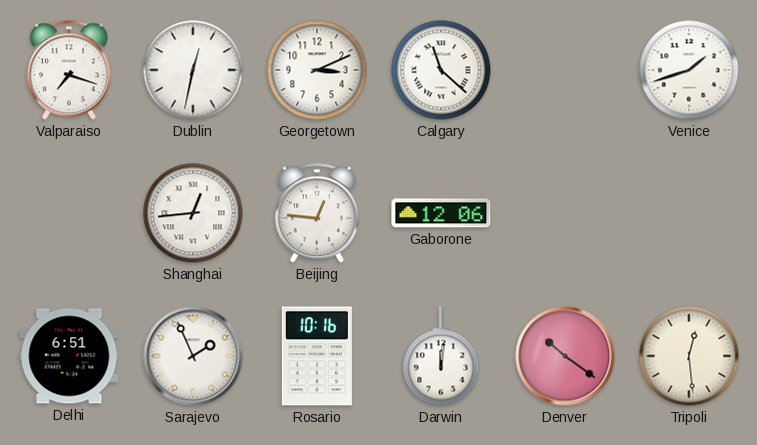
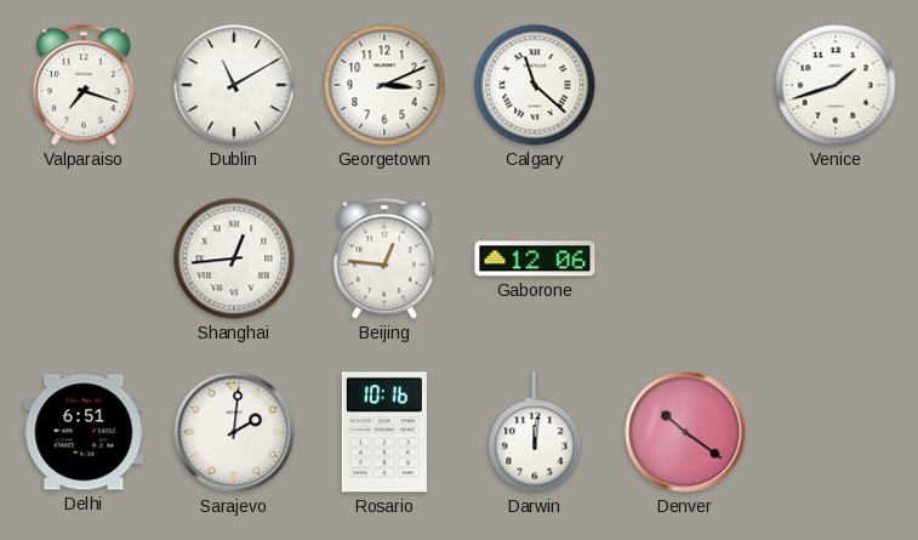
Dublin: 12:32 -> 11:10 (234, 85)
Sarajevo: 1:56 -> 2:01 (234, 432)
Tripoli: 12:29 -> none (689, 356)
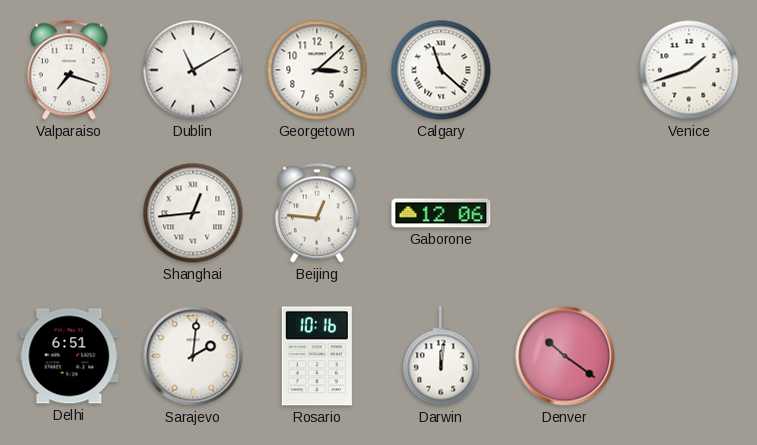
Georgetown: 3:11 -> 3:08 (317, 70)
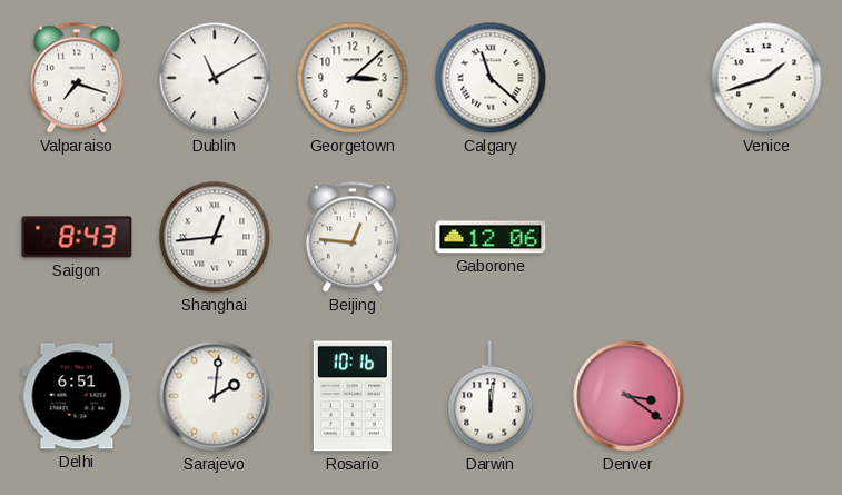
Saigon: none -> 8:43 (77, 237)
Denver: 10:21 -> 3:21 (628, 396)
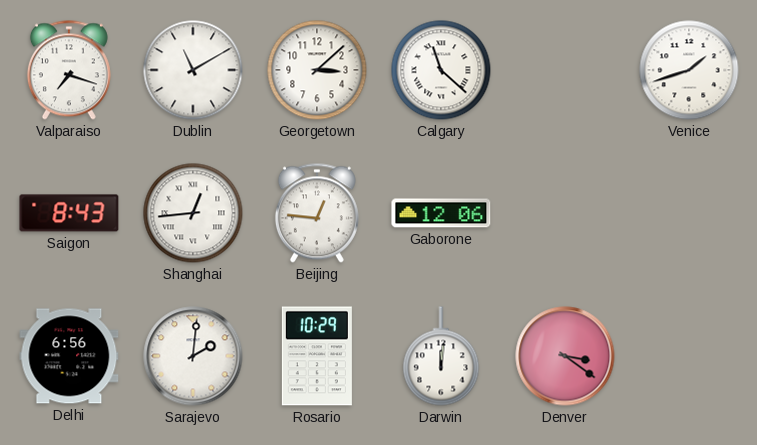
Delhi: 6:51 -> 6:56 (69, 356)
Rosario: 10:16 -> 10:29 (317, 356)
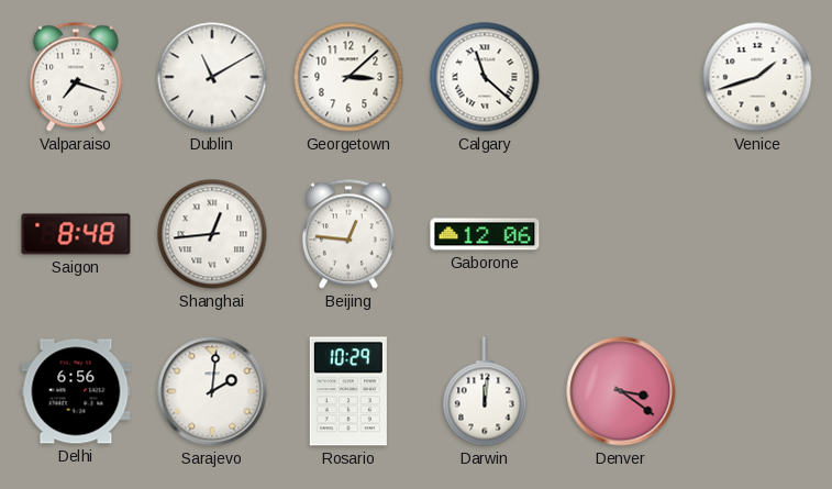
Saigon: 8:43 -> 8:48 (76, 234)
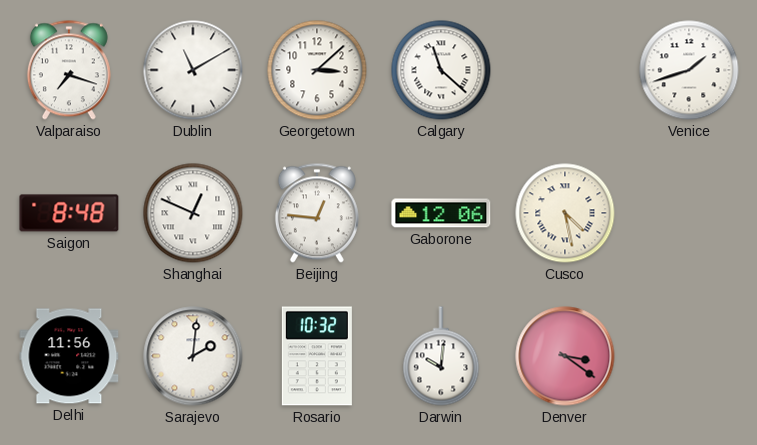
Shanghai: 12:44 -> 12:49 (193, 213)
Cusco: none -> 4:28 (565, 213)
Delhi: 6:56 -> 11:56 (69, 356)
Rosario: 10:29 -> 10:32 (317, 356)
Darwin: 12:01 -> 10:01 (441, 356)
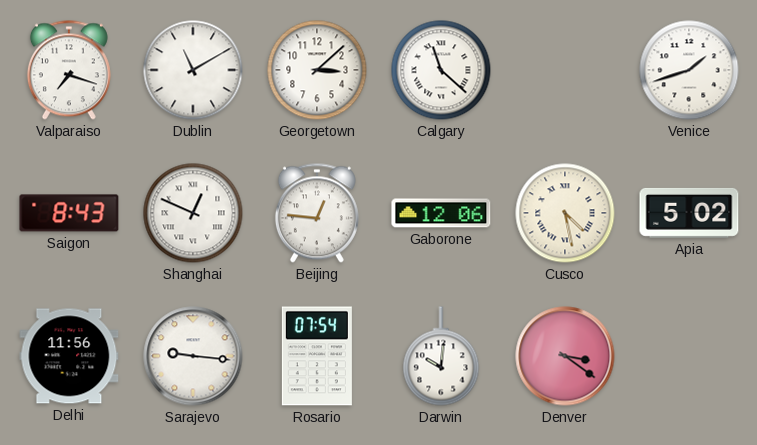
Saigon: 8:48 -> 8:43 (69, 213)
Apia: none -> 5:02 (689, 213)
Sarajevo: 2:01 -> 9:16 (193, 356)
Rosario: 10:32 -> 07:54 (317, 356)
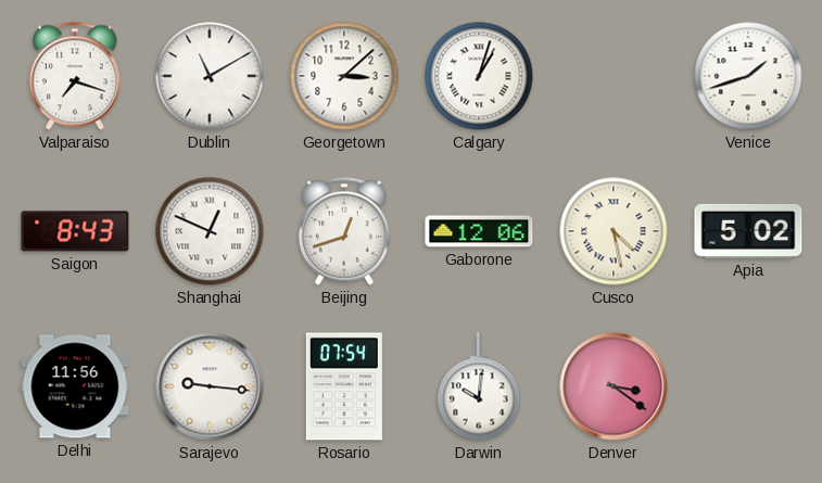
Calgary: 11:22 -> 1:03 (479, 76)
Beijing: 12:46 -> 12:42 (344, 231)
